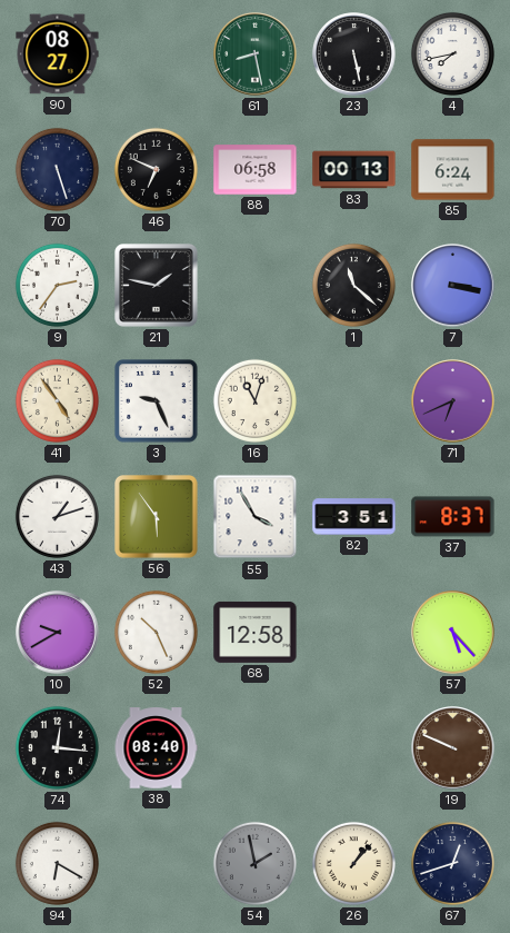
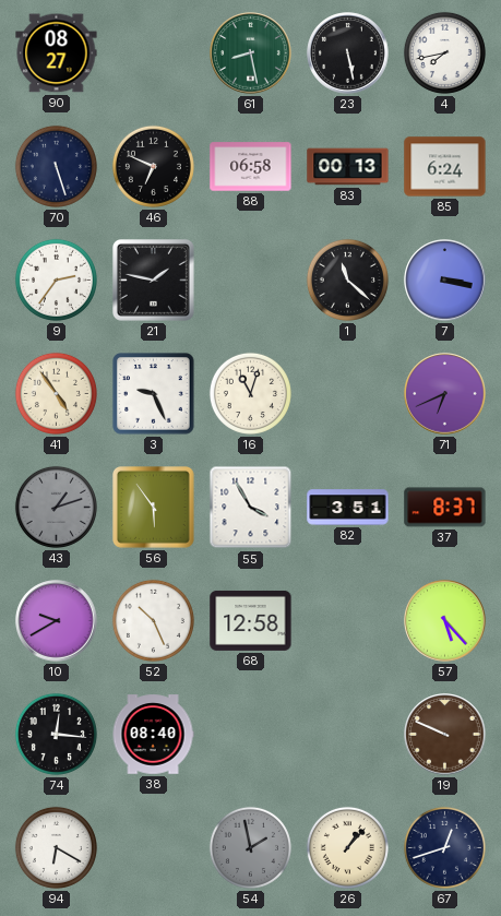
43 dial: white -> grey (56, 507)
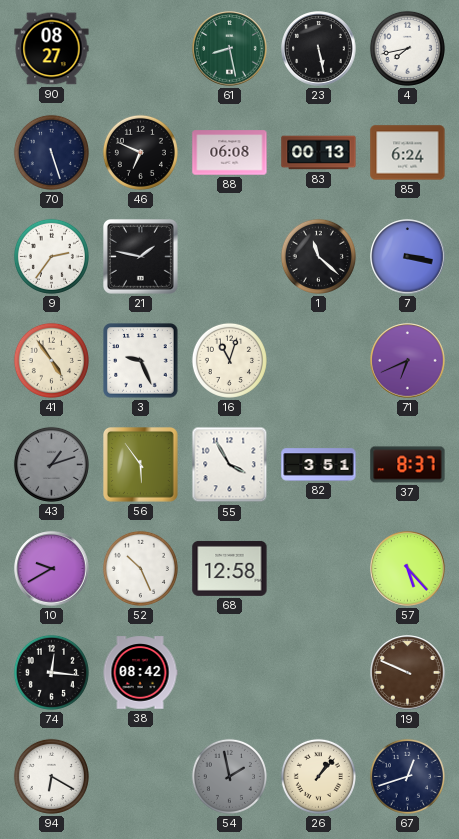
88: 06:58 -> 06:08 (230, 153)
38: 08:40 -> 08:42 (140, 673)
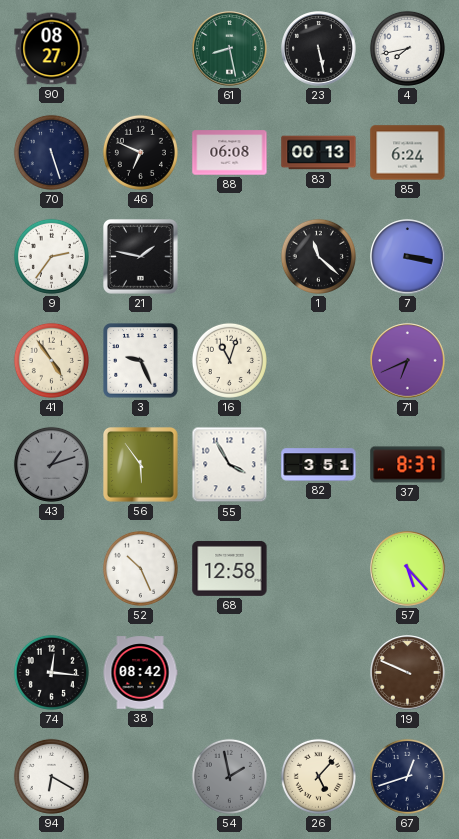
10: 9:40 -> none (52, 569)
26: 1:07 -> 5:07 (318, 776)
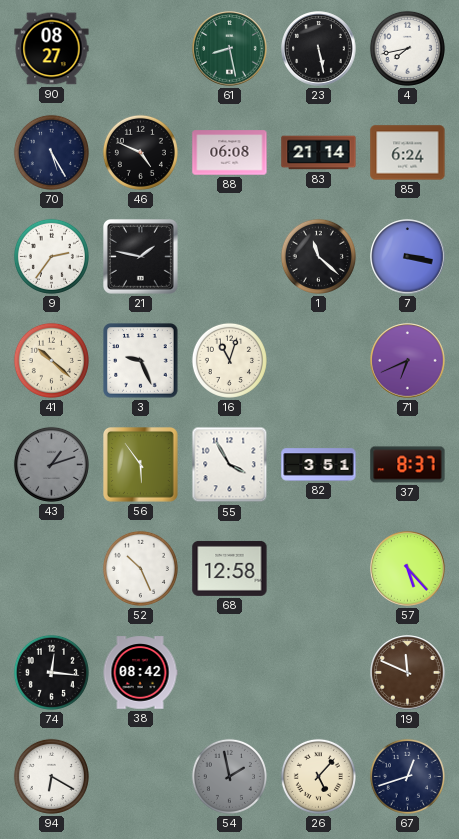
70: 5:27 -> 5:25 (51, 152)
46: 6:49 -> 4:49 (140, 152)
83: 00:13 -> 21:14 (319, 153)
41: 4:54 -> 10:22 (51, 360)
19: 9:49 -> 11:49 (408, 673)
